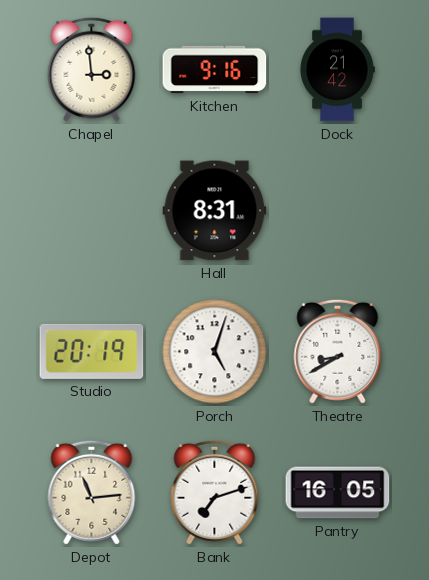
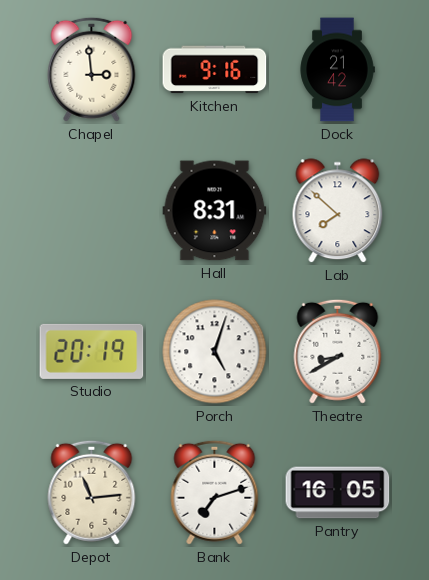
Lab: none -> 7:52 (338, 211)
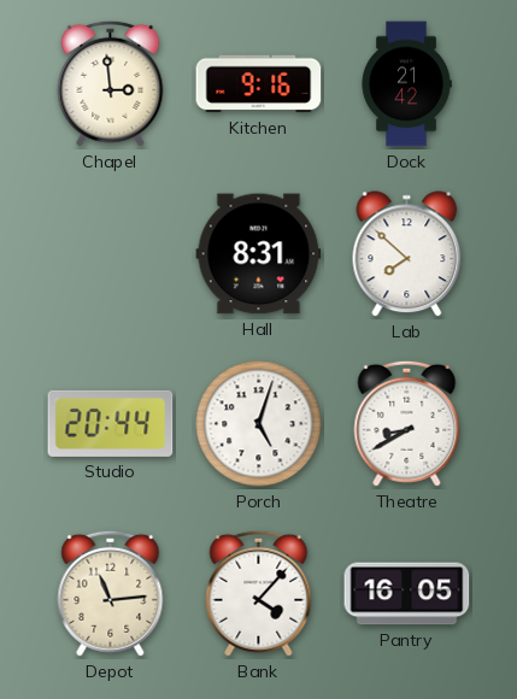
Studio: 20:19 -> 20:44 (111, 423)
Bank: 7:12 -> 4:07 (259, 593)
